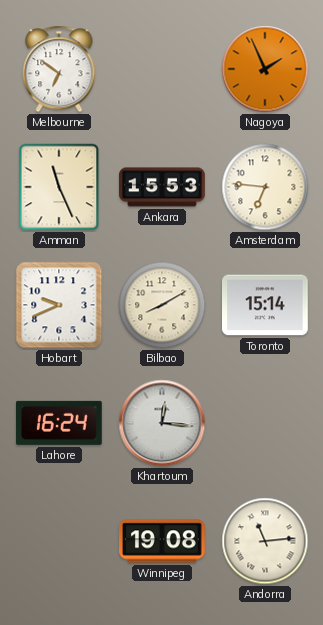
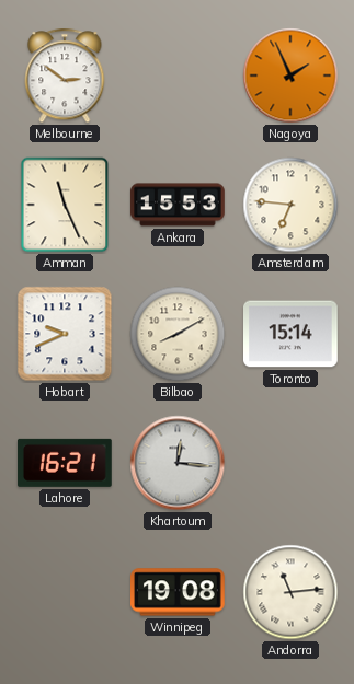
Melbourne: 6:51 -> 2:51 (65, 76)
Lahore: 16:24 -> 16:21 (65, 463)
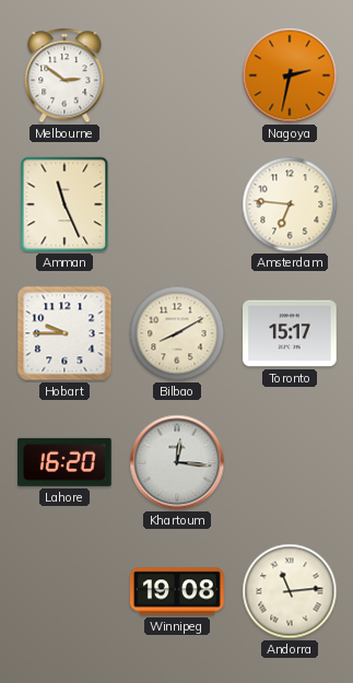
Nagoya: 1:56 -> 2:32 (290, 75)
Ankara: 15:53 -> none (178, 205)
Hobart: 9:41 -> 9:45 (64, 333)
Toronto: 15:14 -> 15:17 (291, 333)
Lahore: 16:21 -> 16:20 (64, 462)
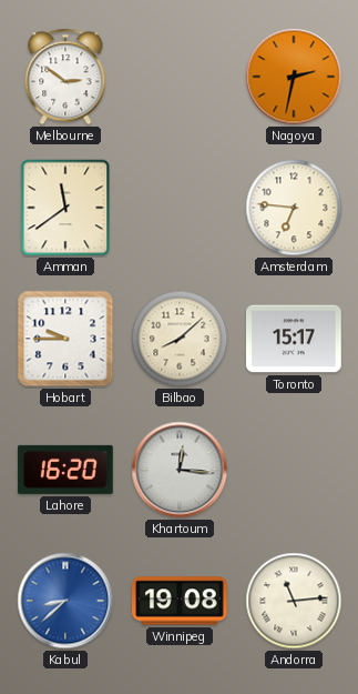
Amman: 11:26 -> 11:39 (65, 208)
Bilbao: 8:10 -> 8:08 (180, 339)
Kabul: none -> 8:38 (65, 601)
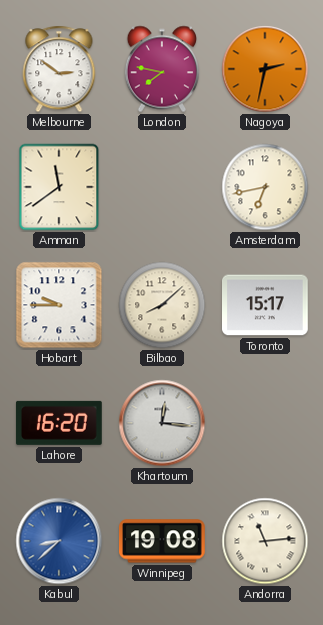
London: none -> 7:47 (161, 69)
Amsterdam: 6:46 -> 6:43 (265, 187)
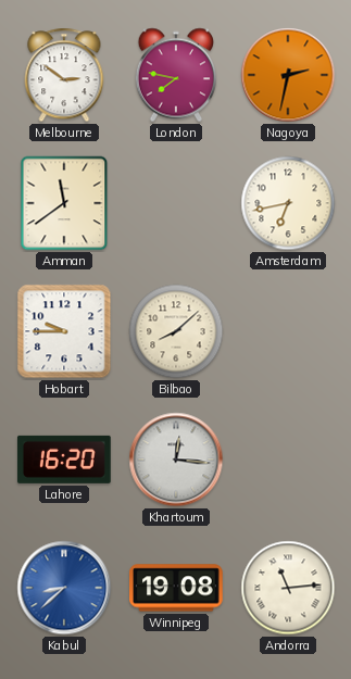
Toronto: 15:17 -> none (266, 305)
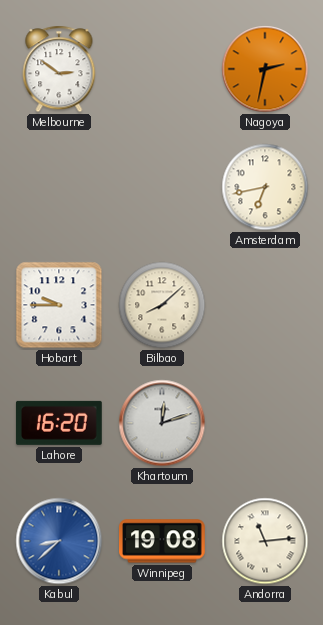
London: 7:47 -> none (175, 75)
Amman: 11:39 -> none (64, 203)
Khartoum: 12:16 -> 12:12 (162, 423)
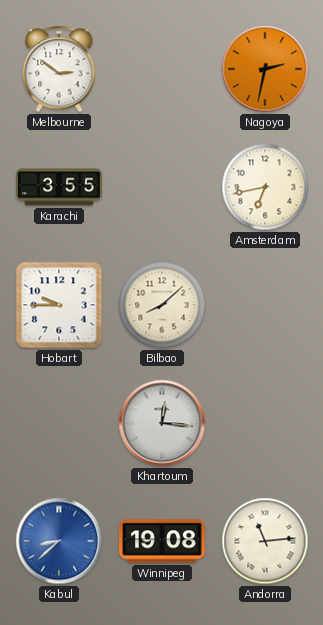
Karachi: none -> 3:55 (59, 187)
Lahore: 16:20 -> none (59, 423)
Khartoum: 12:12 -> 12:16 (162, 423)
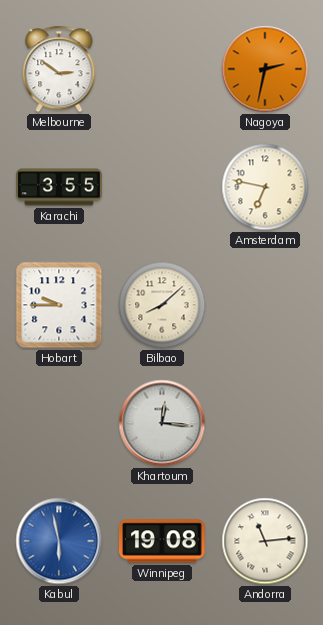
Amsterdam: 6:43 -> 6:47 (265, 187)
Kabul: 8:38 -> 5:58 (59, 541)
